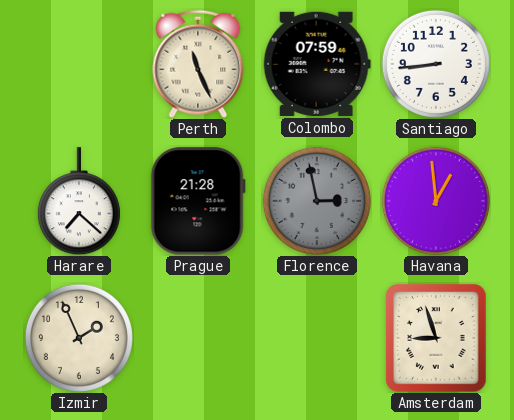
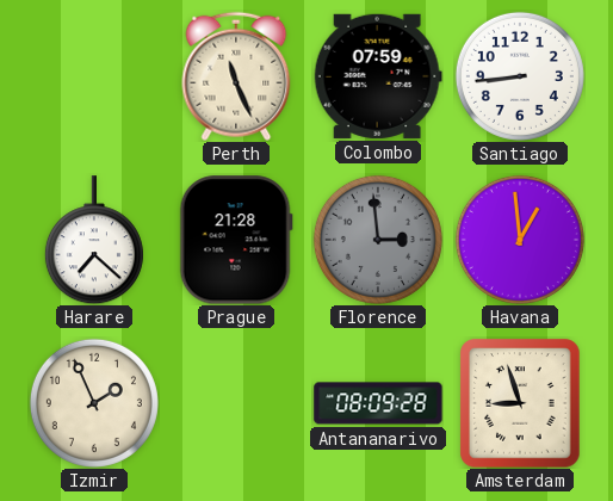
Florence: 2:58 -> 2:59 (378, 240)
Antananarivo: none -> 08:09 (378, 403)
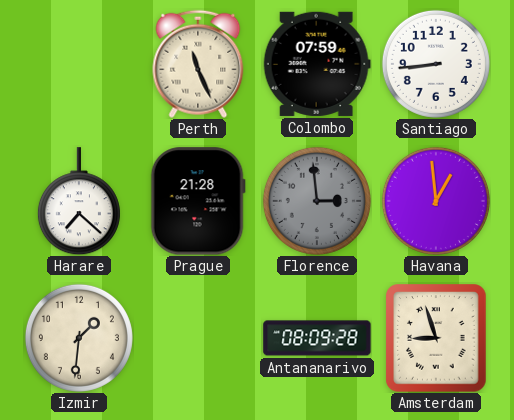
Izmir: 1:56 -> 1:31 (79, 338)
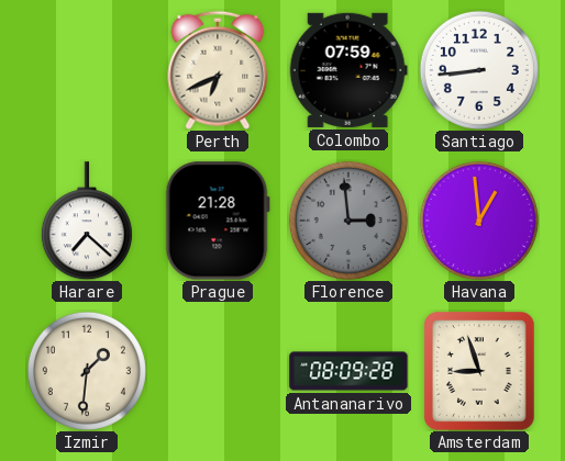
Perth: 11:26 -> 6:41 (218, 70)
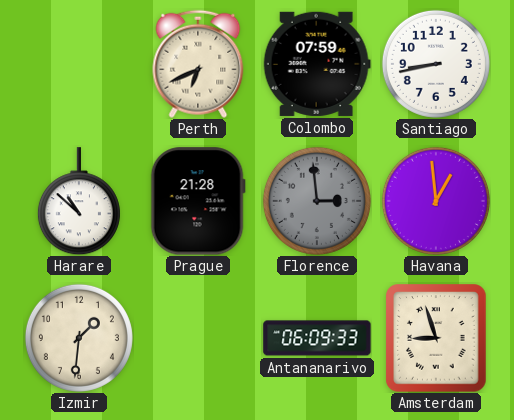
Santiago: 8:44 -> 8:43 (436, 64)
Harare: 7:22 -> 10:52 (79, 201)
Antananarivo: 08:09 -> 06:09 (317, 338)
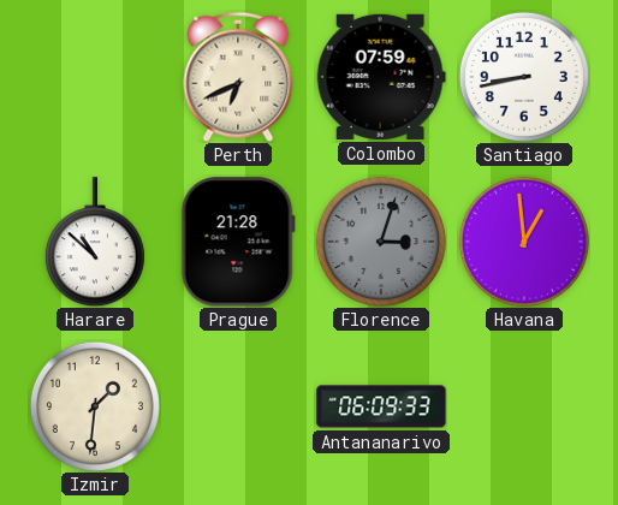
Florence: 2:59 -> 3:03 (381, 242)
Amsterdam: 8:57 -> none (436, 338)
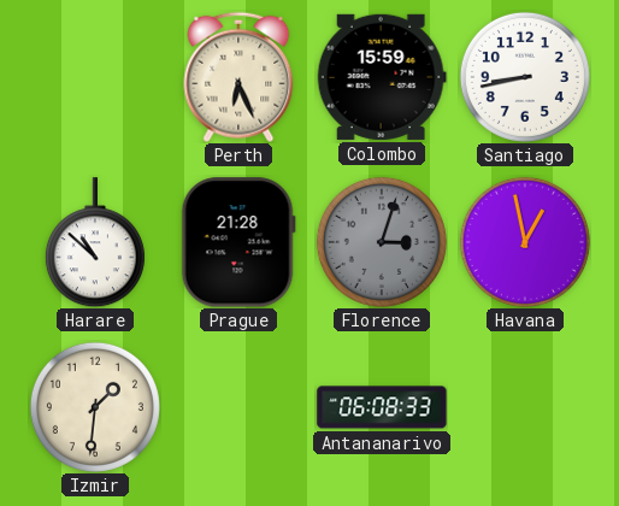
Perth: 6:41 -> 6:26 (238, 77)
Colombo: 07:59 -> 15:59 (382, 77)
Havana: 12:59 -> 12:58 (525, 242)
Antananarivo: 06:09 -> 06:08 (382, 407)
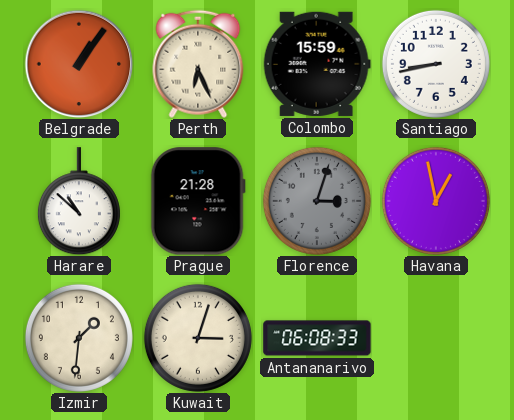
Belgrade: none -> 1:06 (79, 64)
Kuwait: none -> 3:03 (198, 338)
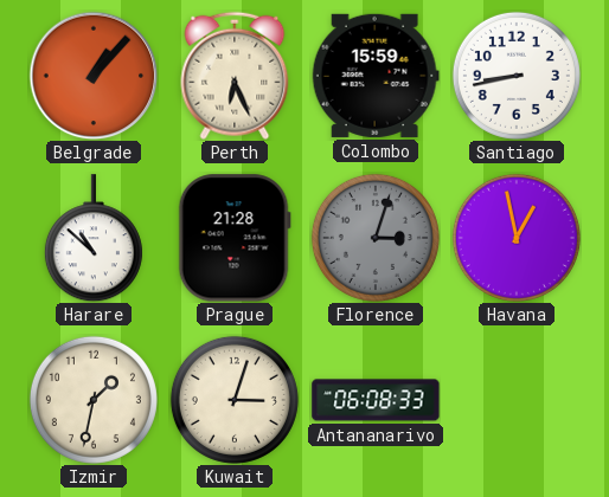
Belgrade: 1:06 -> 1:07 (94, 76)
Izmir: 1:31 -> 1:32 (94, 400)
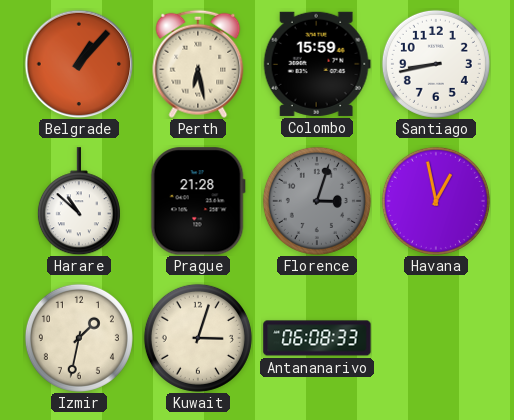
Perth: 6:26 -> 6:28 (198, 64)
